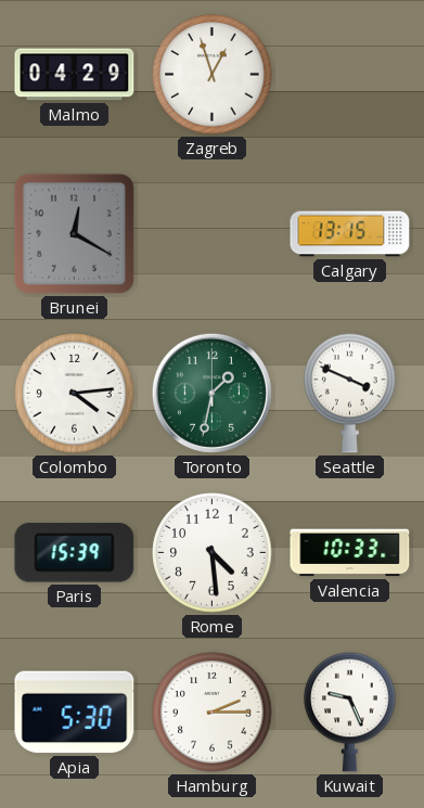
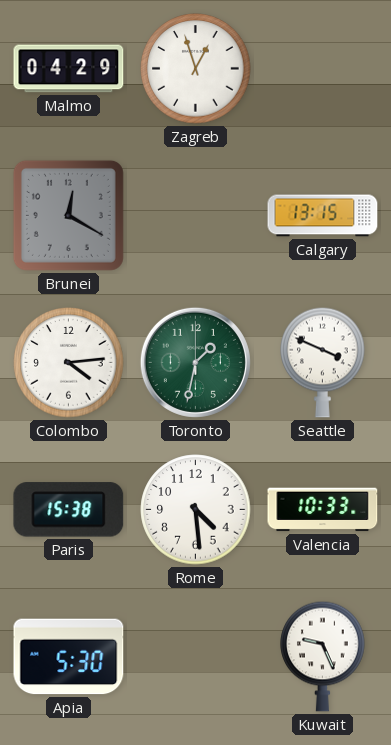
Paris: 15:39 -> 15:38 (69, 510)
Hamburg: 2:15 -> none (213, 713)
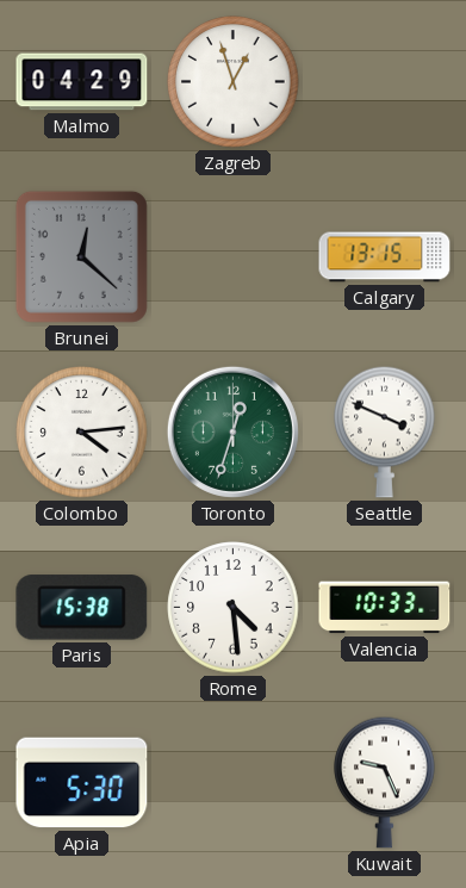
Brunei: 12:20 -> 12:22 (81, 256)
Toronto: 1:32 -> 12:33 (232, 431)
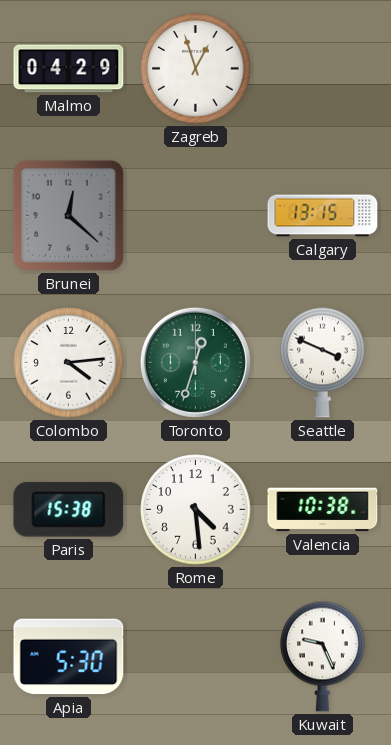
Valencia: 10:33 -> 10:38 (323, 510)
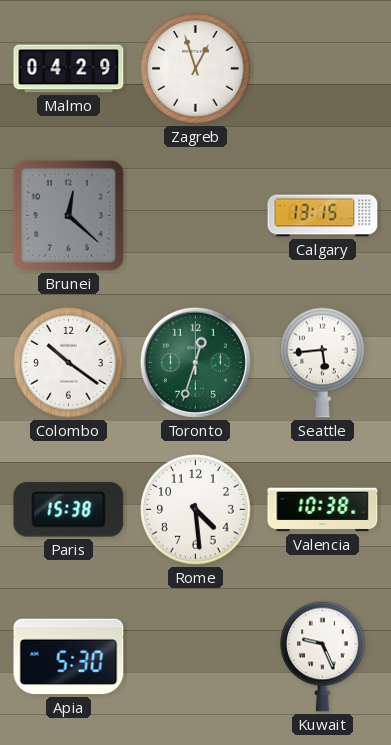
Colombo: 4:14 -> 10:21 (69, 363)
Seattle: 3:49 -> 5:44 (323, 362)
